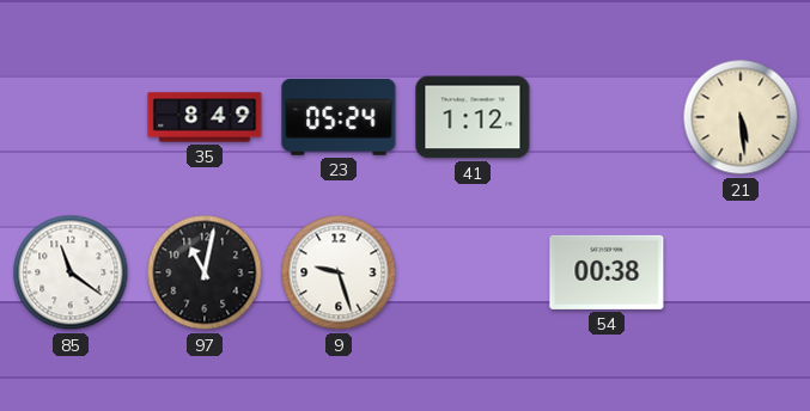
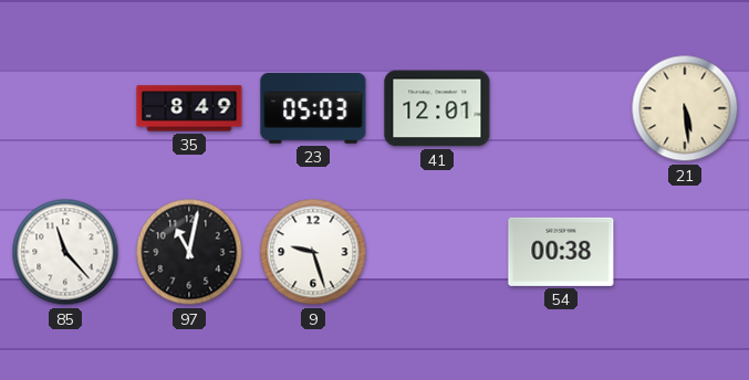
23: 05:24 -> 05:03 (313, 108)
41: 1:12 -> 12:01 (437, 108)
85: 11:21 -> 11:23 (65, 252)
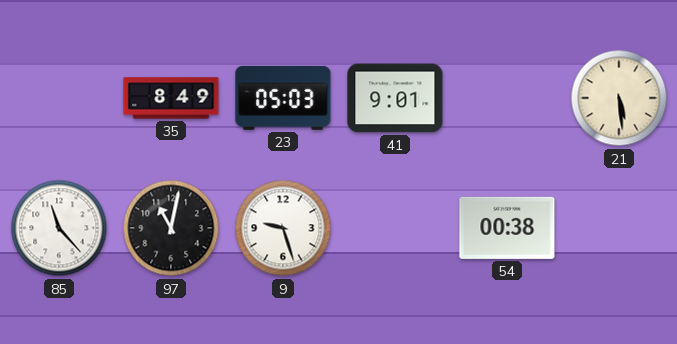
41: 12:01 -> 9:01 (395, 98)
